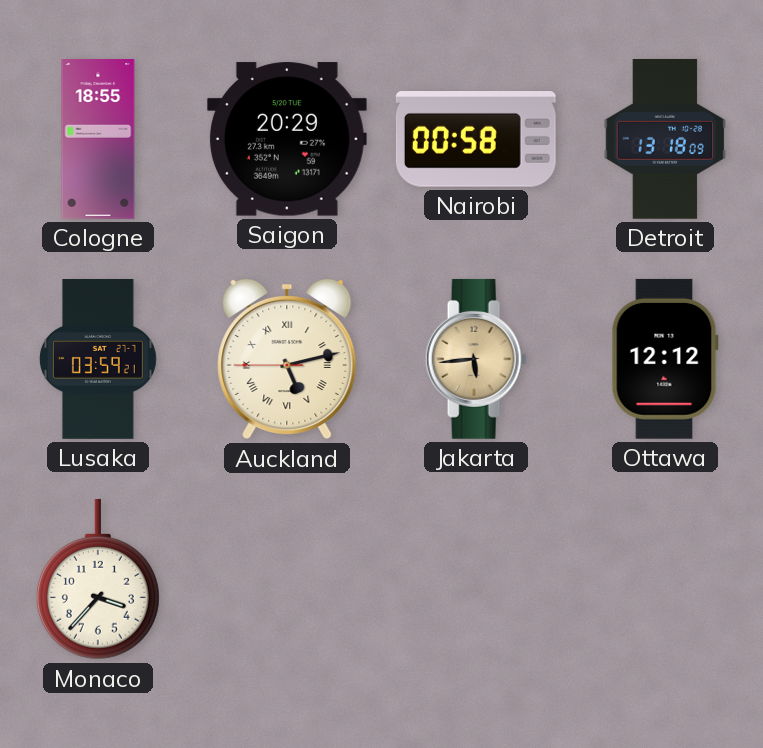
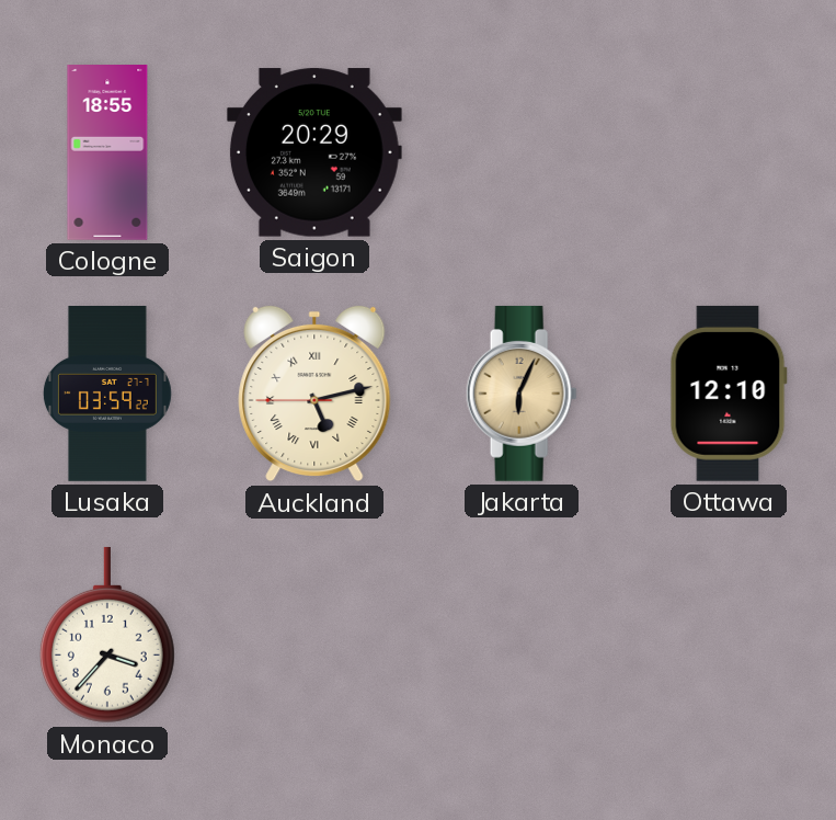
Nairobi: 00:58 -> none (476, 140)
Detroit: 13:18 -> none (665, 139)
Lusaka: 03:59:21 -> 03:59:22 (107, 395)
Jakarta: 5:44 -> 6:04 (522, 394)
Ottawa: 12:12 -> 12:10 (729, 394)
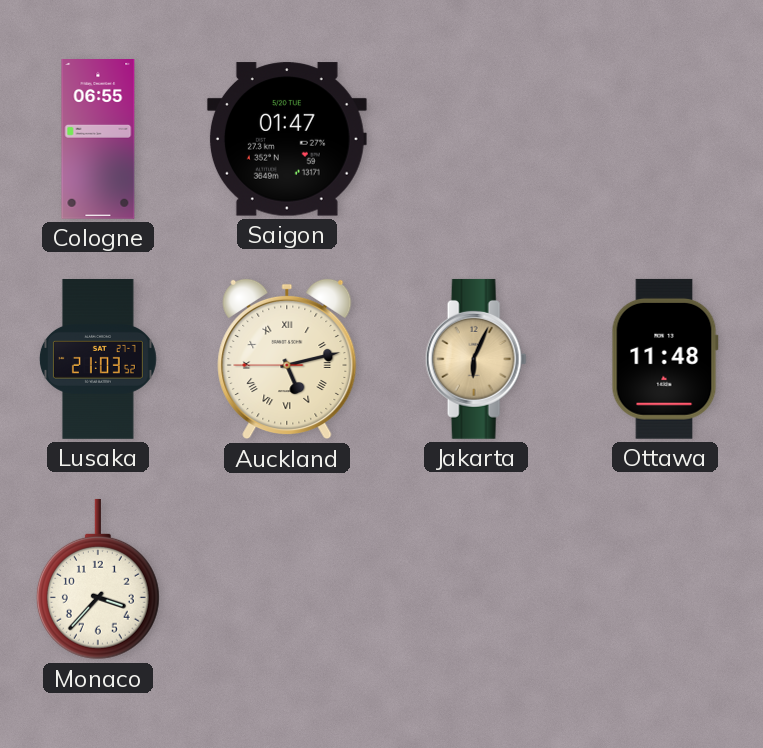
Cologne: 18:55 -> 06:55 (98, 140)
Saigon: 20:29 -> 01:47 (287, 139)
Lusaka: 03:59 -> 21:03 (98, 360)
Ottawa: 12:10 -> 11:48 (665, 359)
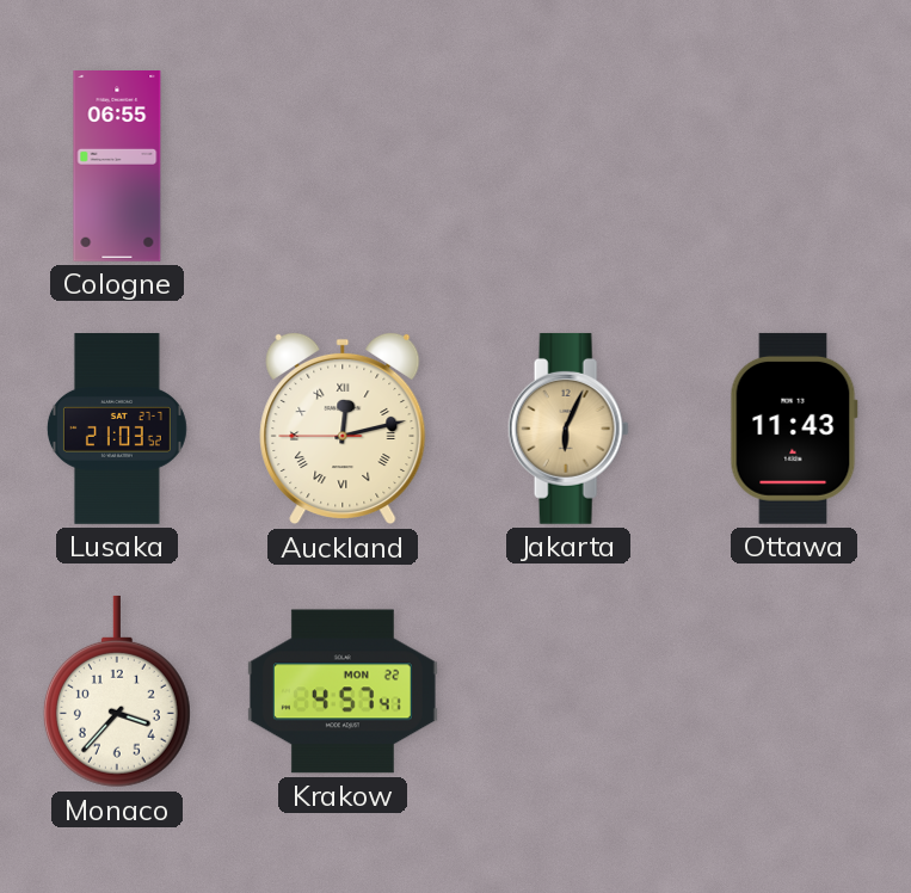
Saigon: 01:47 -> none (287, 139)
Auckland: 5:12 -> 12:12 (343, 429)
Ottawa: 11:48 -> 11:43 (794, 429)
Krakow: none -> 4:57 (343, 691)
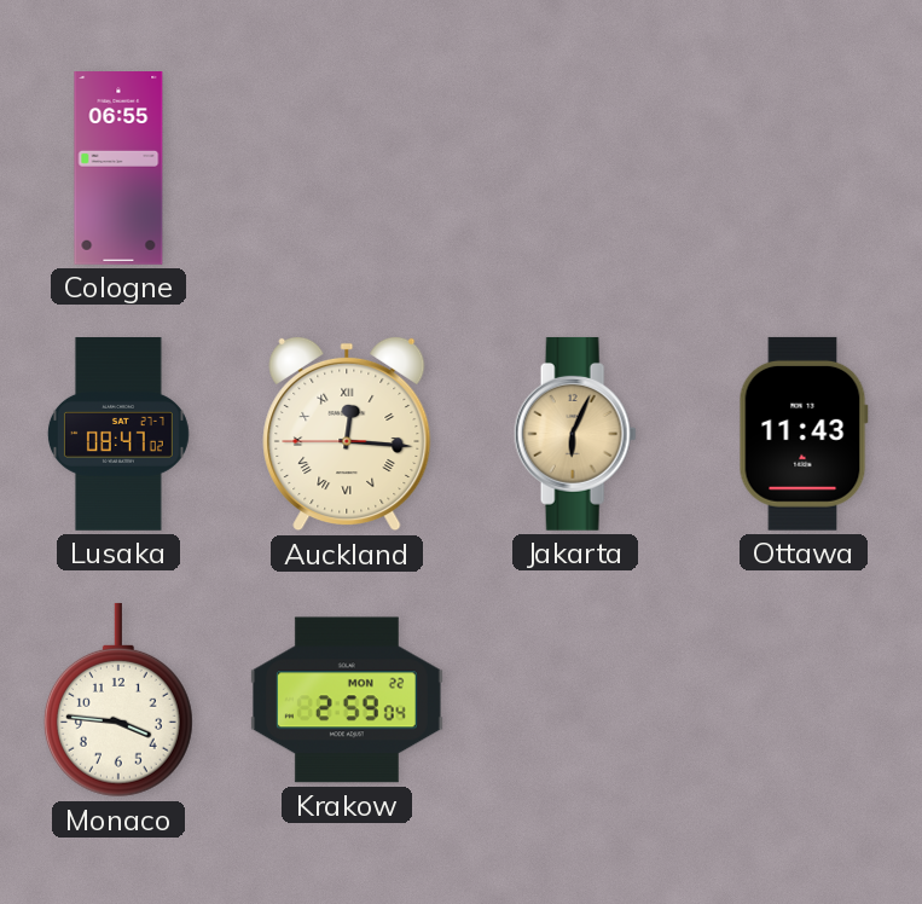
Lusaka: 21:03 -> 08:47 (118, 435)
Auckland: 12:12 -> 12:15 (347, 434)
Monaco: 3:37 -> 3:46 (118, 700)
Krakow: 4:57 -> 2:59 (347, 700)
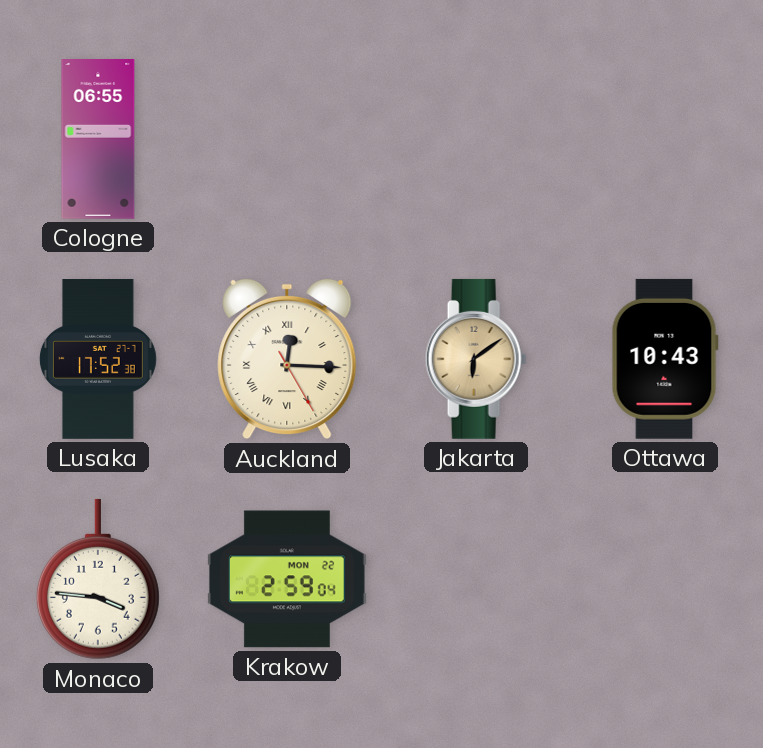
Lusaka: 08:47 -> 17:52 (98, 360)
Auckland: 12:15:45 -> 12:15:25 (287, 359)
Jakarta: 6:04 -> 6:09 (476, 359)
Ottawa: 11:43 -> 10:43 (665, 359)
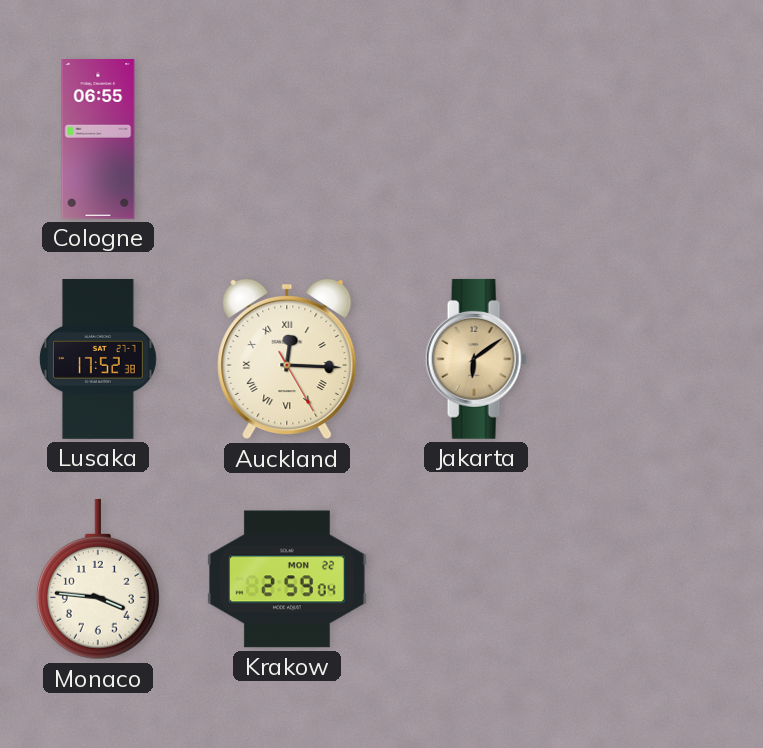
Ottawa: 10:43 -> none (665, 359)
